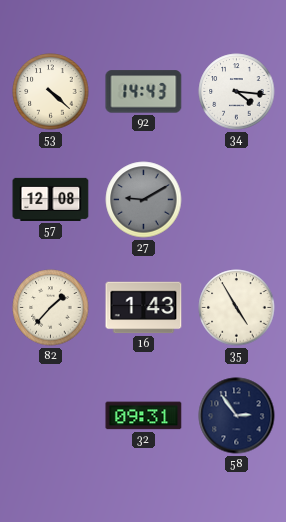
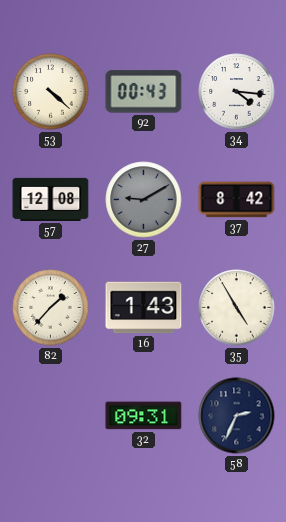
92: 14:43 -> 00:43 (144, 92)
37: none -> 8:42 (237, 200)
58: 2:54 -> 2:34 (237, 416)
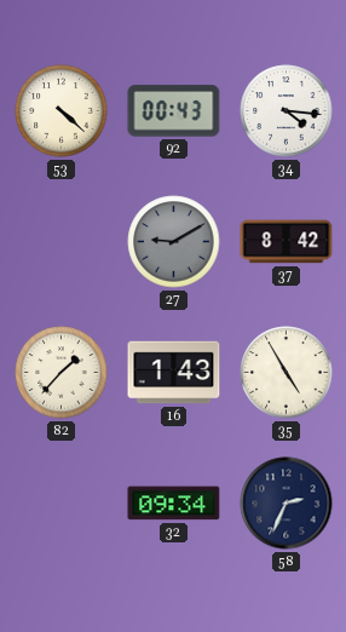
57: 12:08 -> none (51, 199)
32: 09:31 -> 09:34 (174, 504)
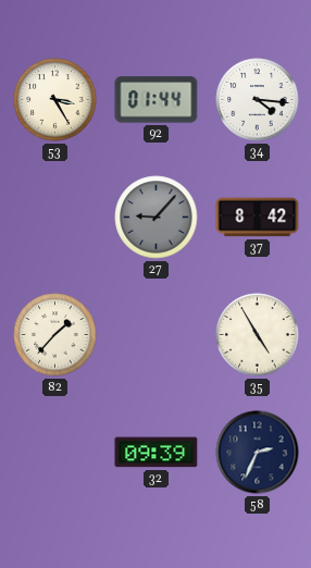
53: 4:22 -> 3:25 (55, 100)
92: 00:43 -> 01:44 (157, 100)
27: 9:10 -> 9:07 (157, 218)
16: 1:43 -> none (174, 373)
32: 09:34 -> 09:39 (157, 453)
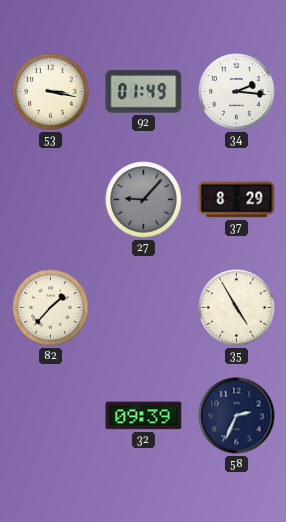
53: 3:25 -> 3:17 (51, 92)
92: 01:44 -> 01:49 (144, 92)
34: 4:16 -> 2:16 (237, 92)
37: 8:42 -> 8:29 (237, 200)
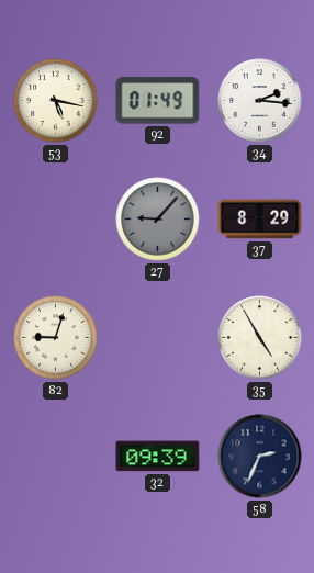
53: 3:17 -> 5:17 (56, 101)
82: 1:37 -> 9:03 (56, 338)
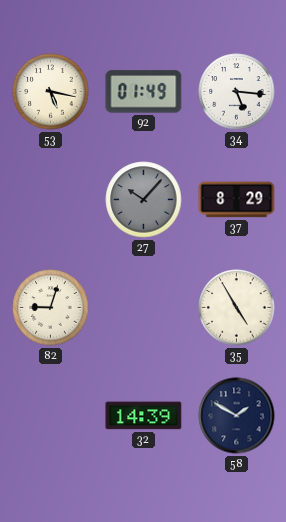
34: 2:16 -> 5:16 (237, 92)
27: 9:07 -> 10:07 (144, 200)
32: 09:39 -> 14:39 (144, 416)
58: 2:34 -> 1:50 (237, 416)
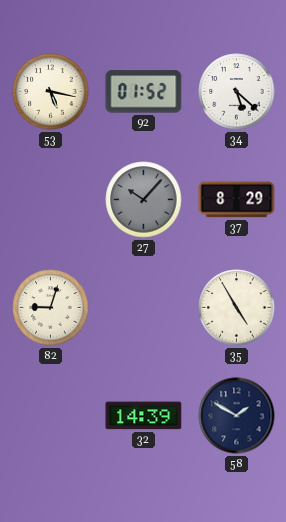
92: 01:49 -> 01:52 (144, 92)
34: 5:16 -> 5:22 (237, 92)
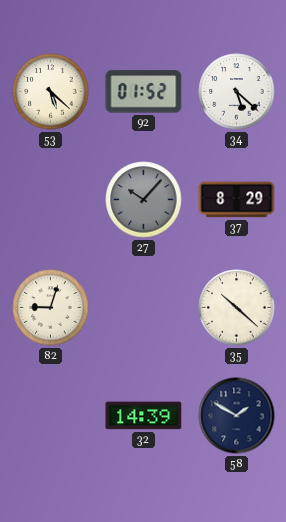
53: 5:17 -> 5:22 (51, 92)
35: 4:55 -> 10:22 (237, 308)
